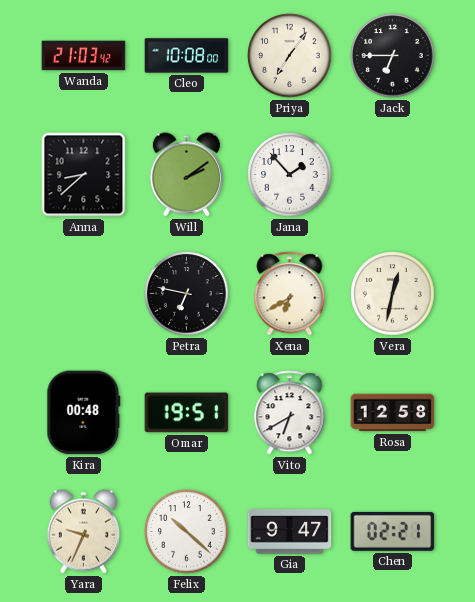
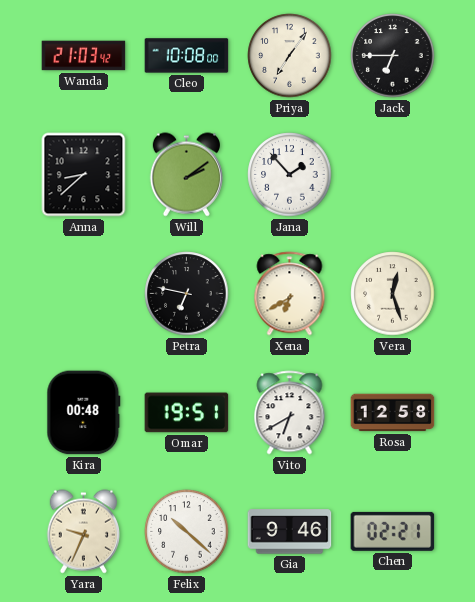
Vera: 12:32 -> 12:27 (393, 294)
Gia: 9:47 -> 9:46 (290, 532)
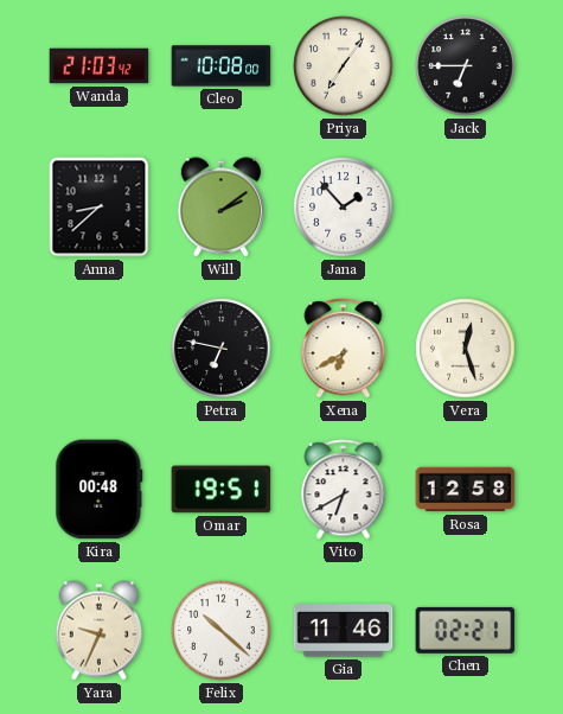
Gia: 9:46 -> 11:46 (344, 631)
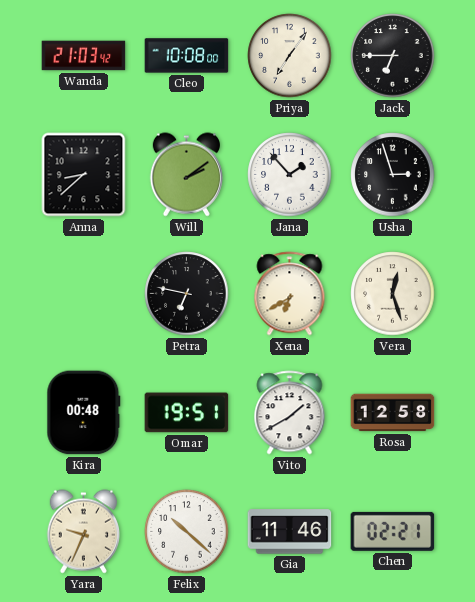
Usha: none -> 2:57 (393, 175)
Vito: 6:40 -> 1:40 (290, 413)
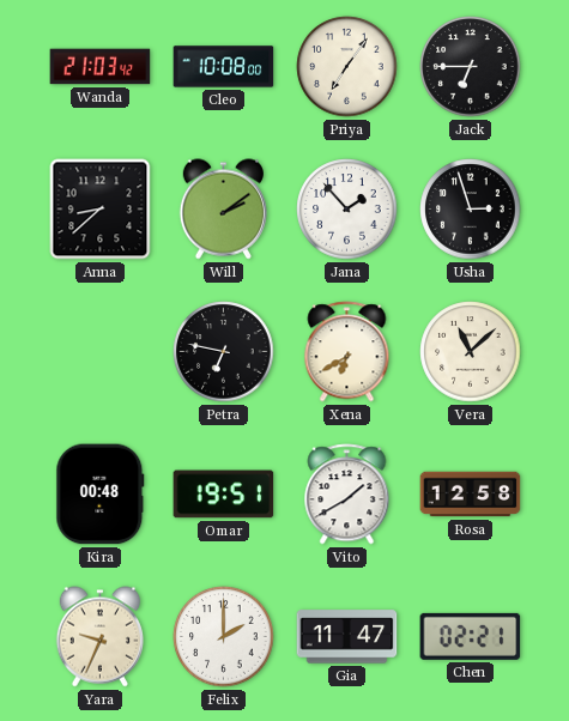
Vera: 12:27 -> 11:08 (471, 352)
Felix: 10:22 -> 2:00 (224, 637)
Gia: 11:46 -> 11:47 (347, 637)
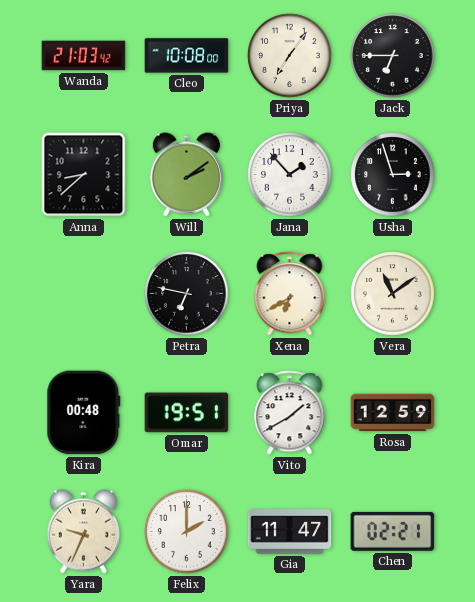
Vera: 11:08 -> 11:09 (393, 294)
Rosa: 12:58 -> 12:59 (393, 413)
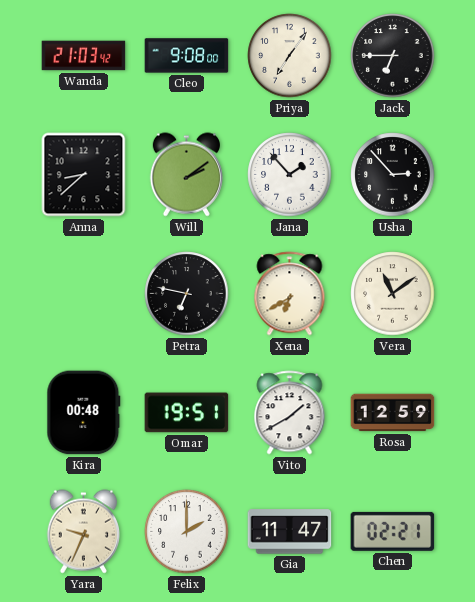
Cleo: 10:08 -> 9:08 (187, 56)
Usha: 2:57 -> 2:53 (393, 175)
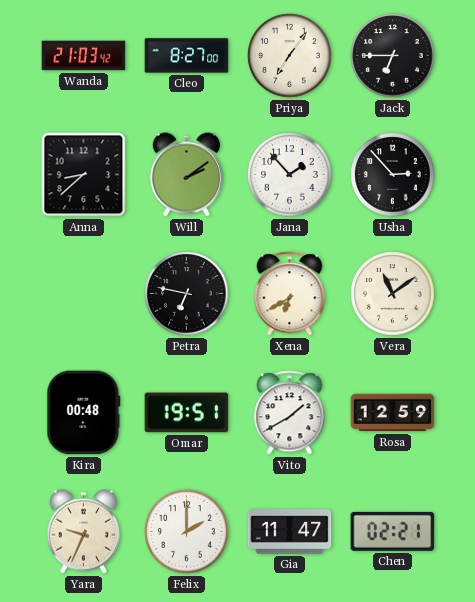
Cleo: 9:08 -> 8:27 (187, 56)
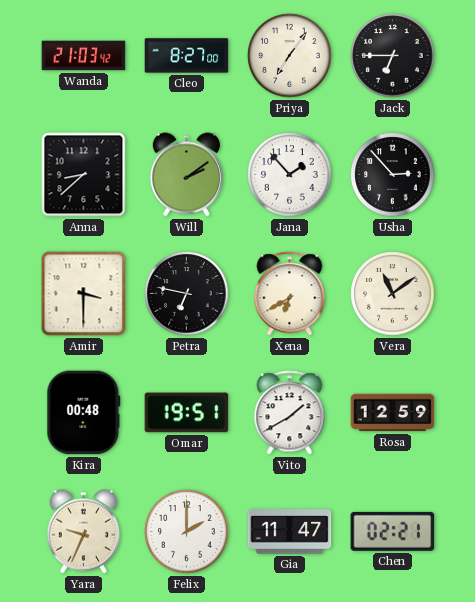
Amir: none -> 3:30 (84, 294)
